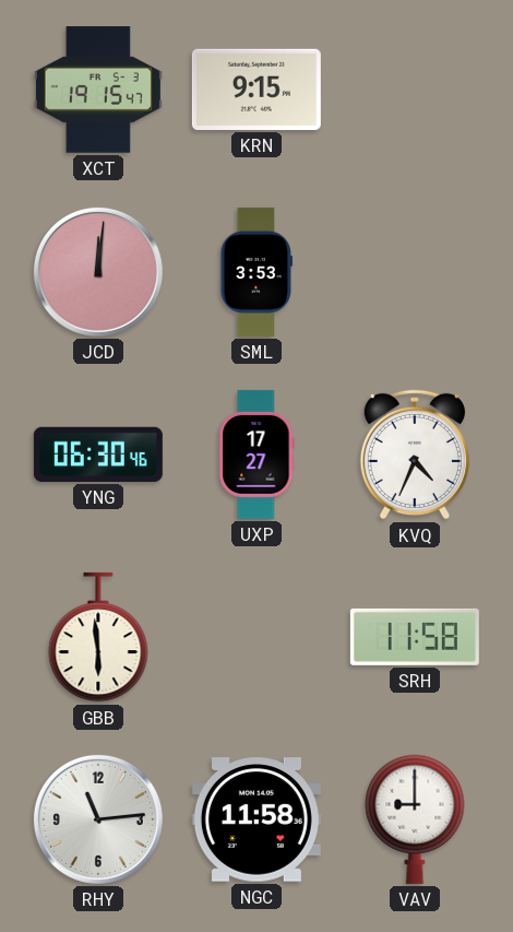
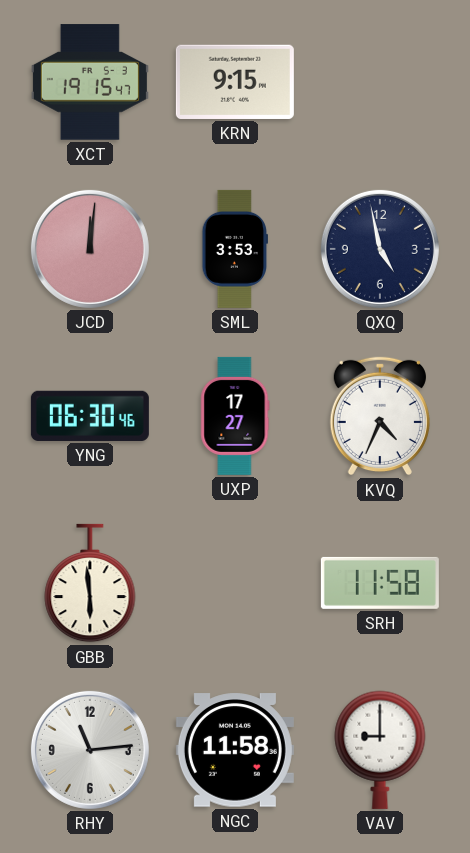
QXQ: none -> 4:58 (380, 249)
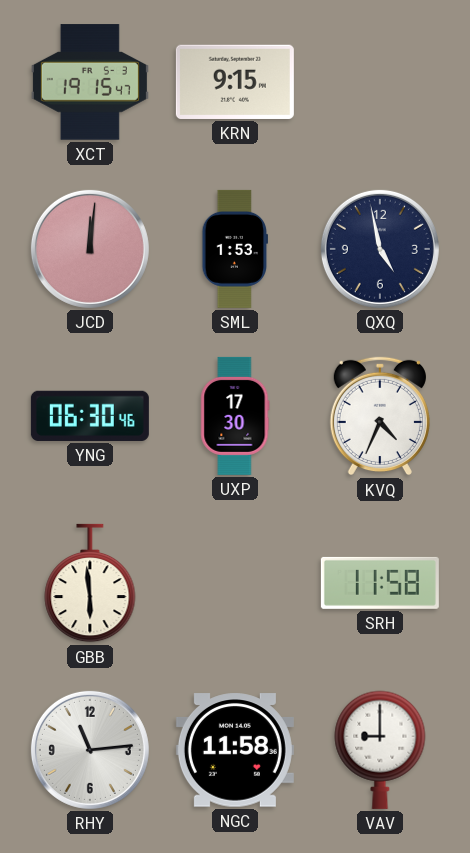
SML: 3:53 -> 1:53 (235, 249)
UXP: 17:27 -> 17:30 (235, 416)
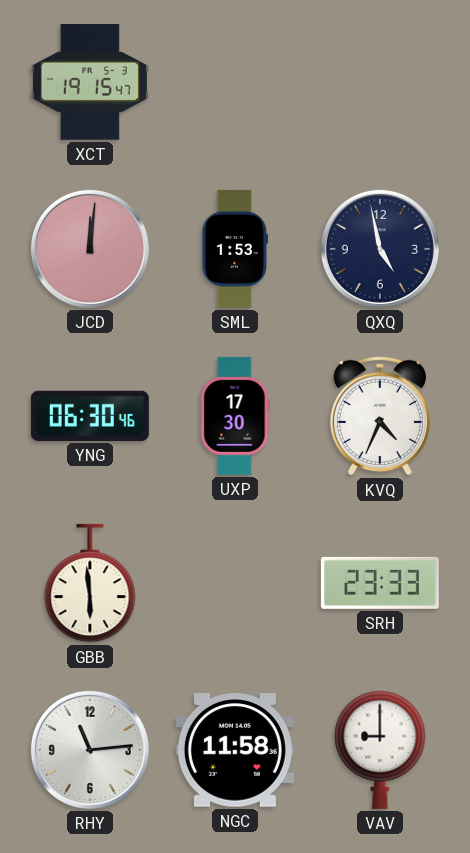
KRN: 9:15 -> none (235, 82)
SRH: 11:58 -> 23:33 (380, 583)
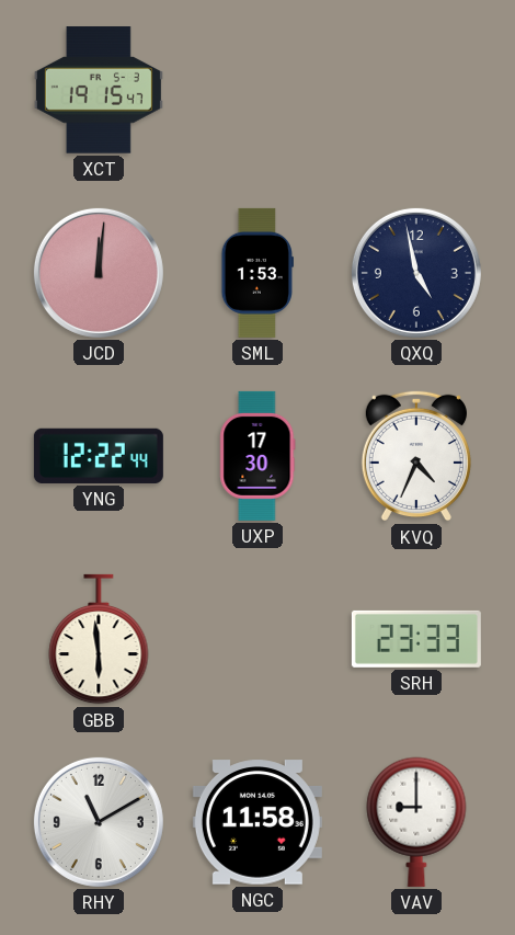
YNG: 06:30 -> 12:22 (99, 456)
RHY: 11:14 -> 11:10 (99, 822)
